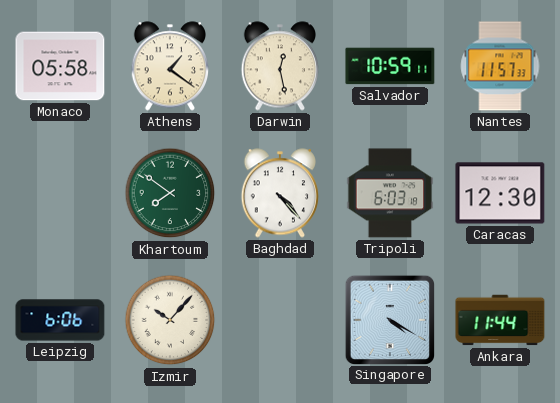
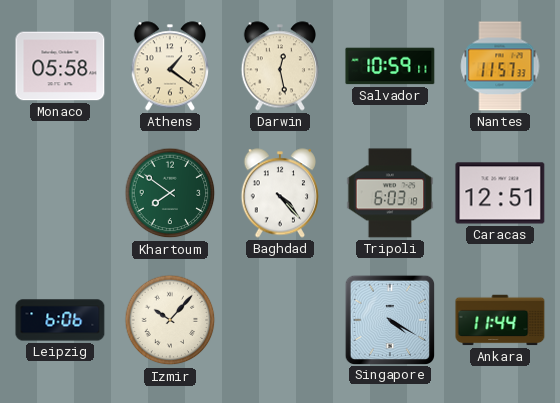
Caracas: 12:30 -> 12:51 (500, 193)
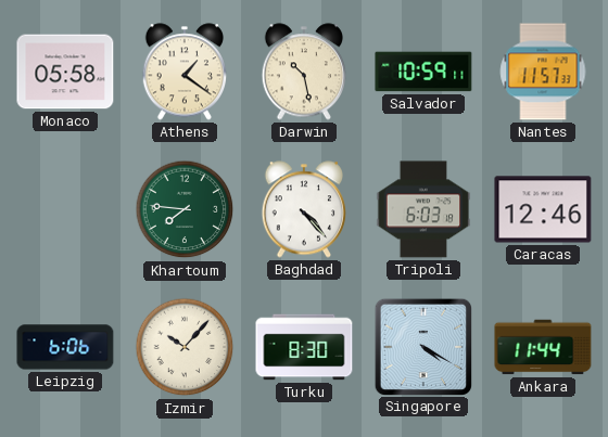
Darwin: 12:28 -> 10:28 (303, 72)
Khartoum: 7:51 -> 7:46 (185, 209)
Caracas: 12:51 -> 12:46 (543, 209)
Turku: none -> 8:30 (304, 347)
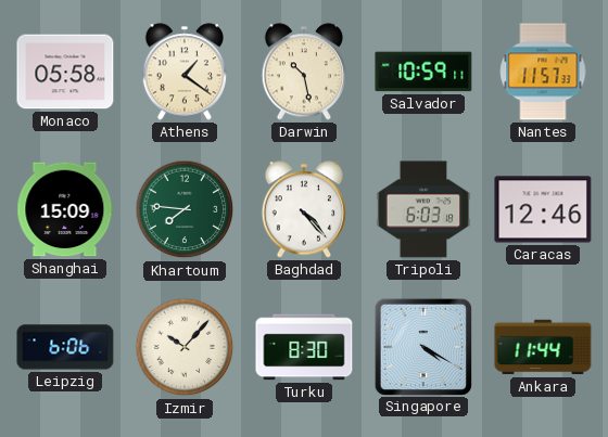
Shanghai: none -> 15:09 (65, 209)
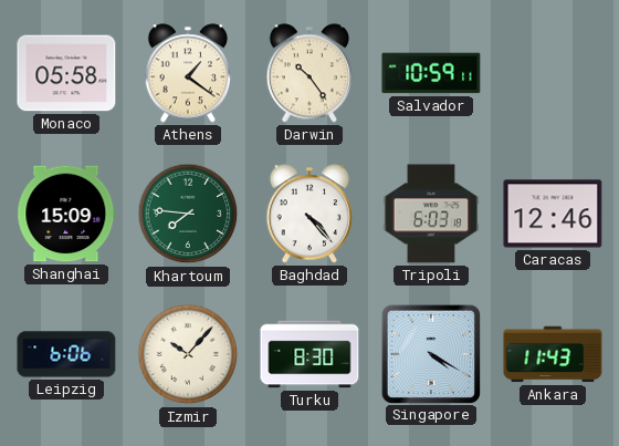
Darwin: 10:28 -> 10:24 (308, 73)
Nantes: 11:57 -> none (543, 72)
Ankara: 11:44 -> 11:43 (553, 354)
